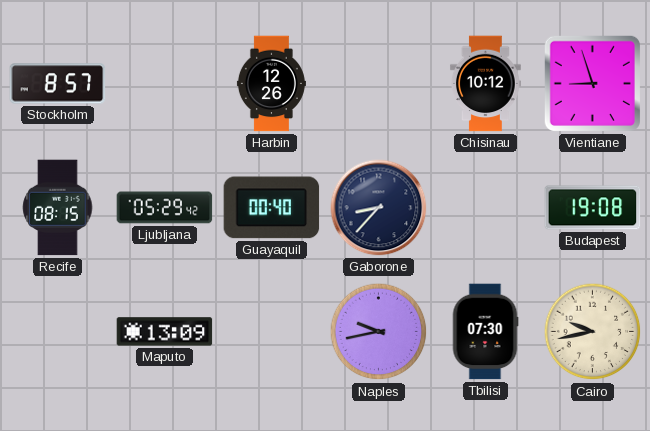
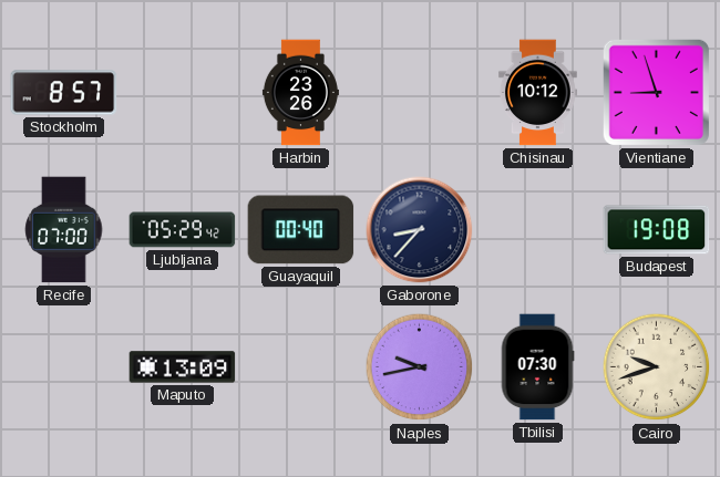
Harbin: 12:26 -> 23:26 (300, 93)
Recife: 08:15 -> 07:00 (64, 230)
Cairo: 9:43 -> 9:42 (657, 367)
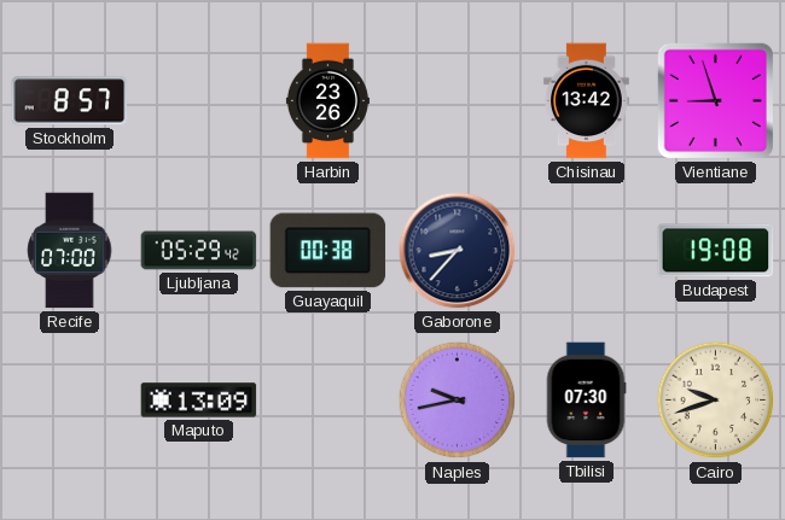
Chisinau: 10:12 -> 13:42 (586, 101)
Guayaquil: 00:40 -> 00:38 (328, 251)
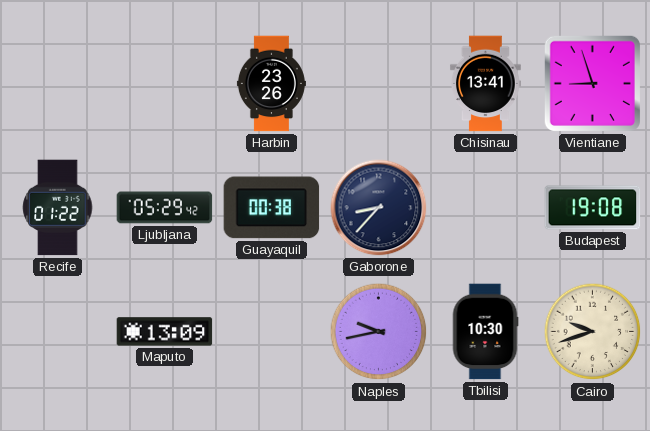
Stockholm: 8:57 -> none (70, 101)
Chisinau: 13:42 -> 13:41 (485, 84)
Recife: 07:00 -> 01:22 (58, 208)
Tbilisi: 07:30 -> 10:30 (485, 332)
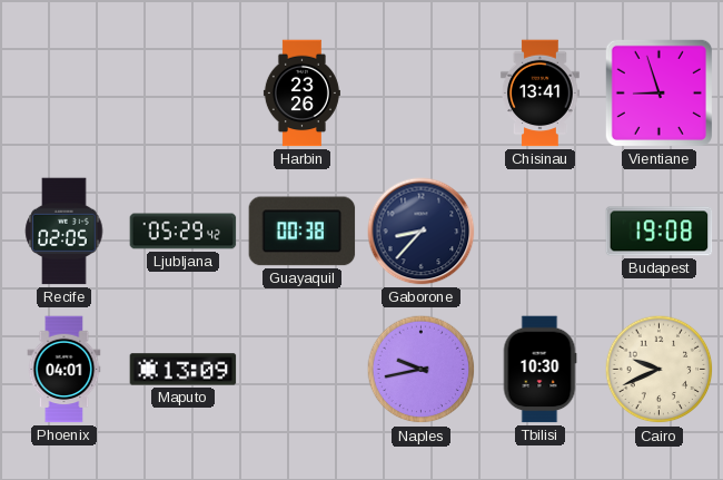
Recife: 01:22 -> 02:05 (65, 232)
Phoenix: none -> 04:01 (65, 370)
Cairo: 9:42 -> 9:41 (660, 370)
